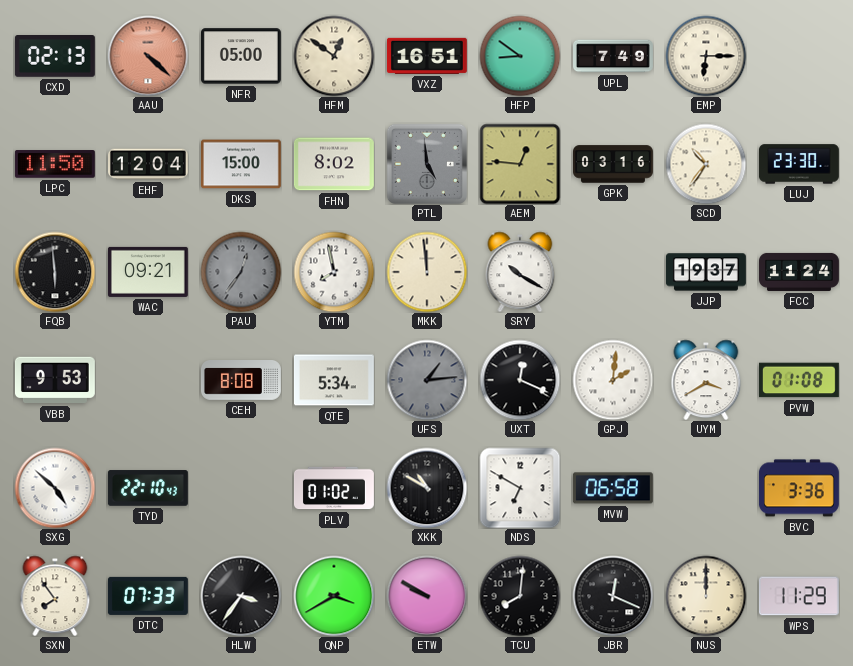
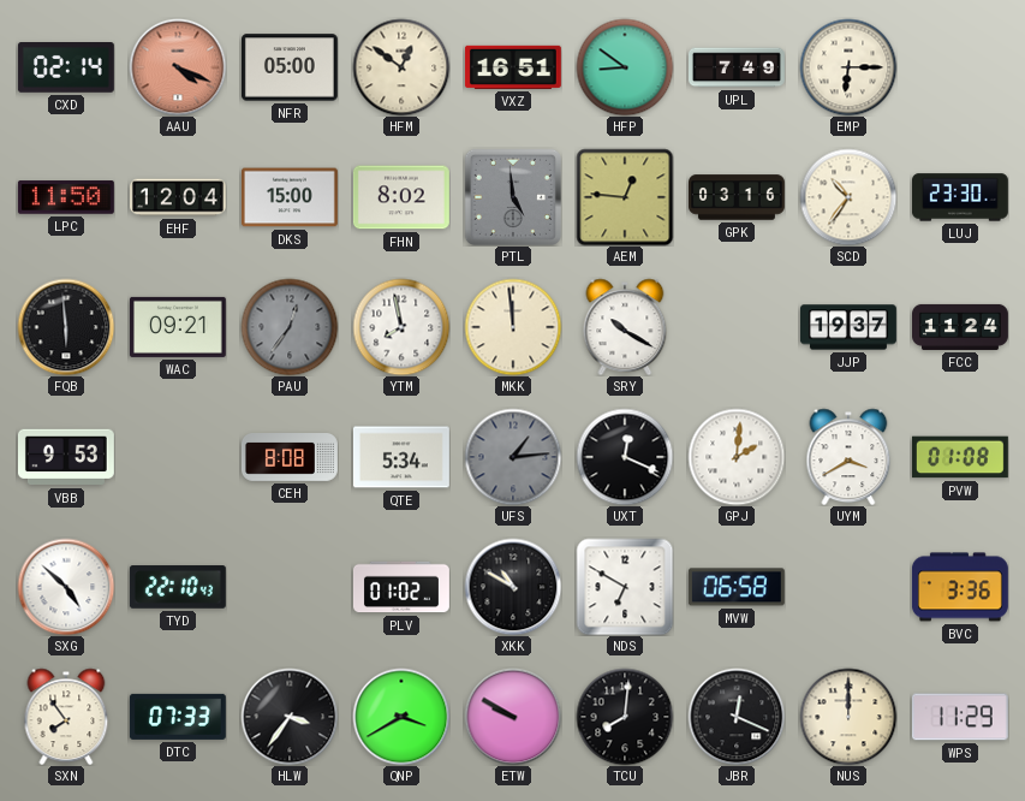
CXD: 02:13 -> 02:14 (66, 69)
AAU: 4:22 -> 4:19 (178, 67)
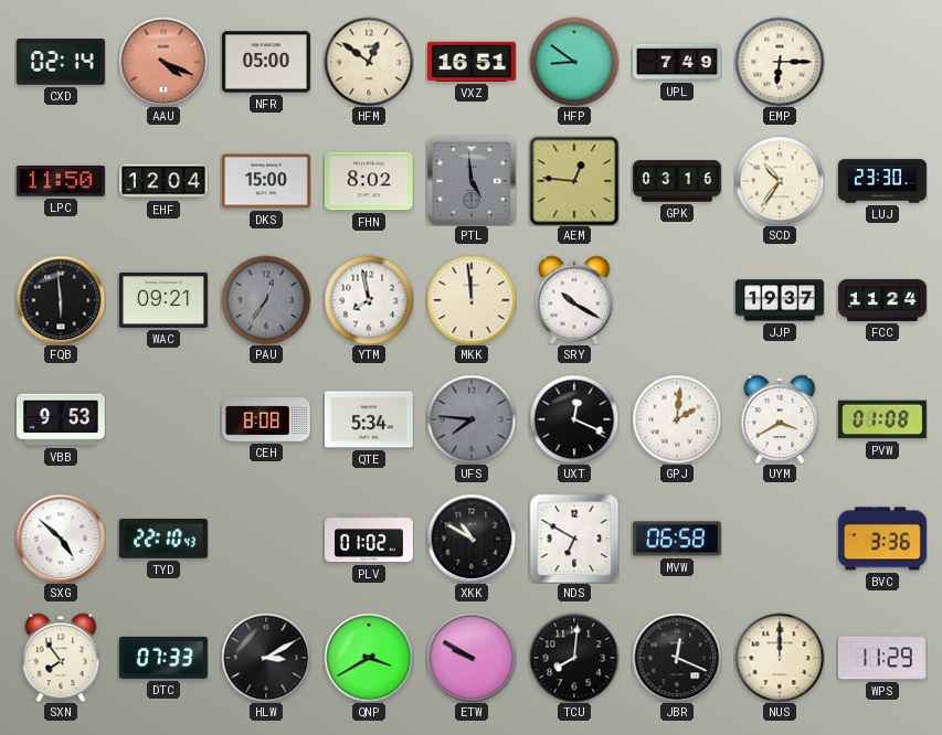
UFS: 1:14 -> 7:46 (472, 419)
HLW: 3:36 -> 3:10 (266, 658)
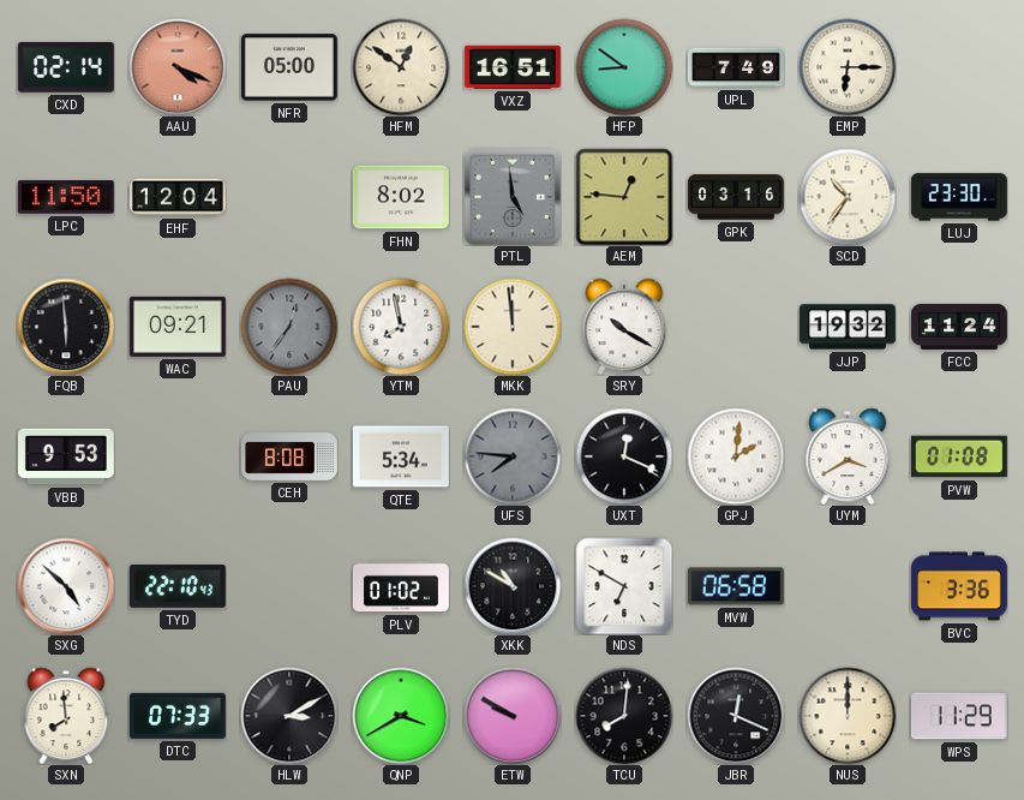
DKS: 15:00 -> none (266, 181)
JJP: 19:37 -> 19:32 (848, 327)
SXN: 7:54 -> 7:59 (66, 716)
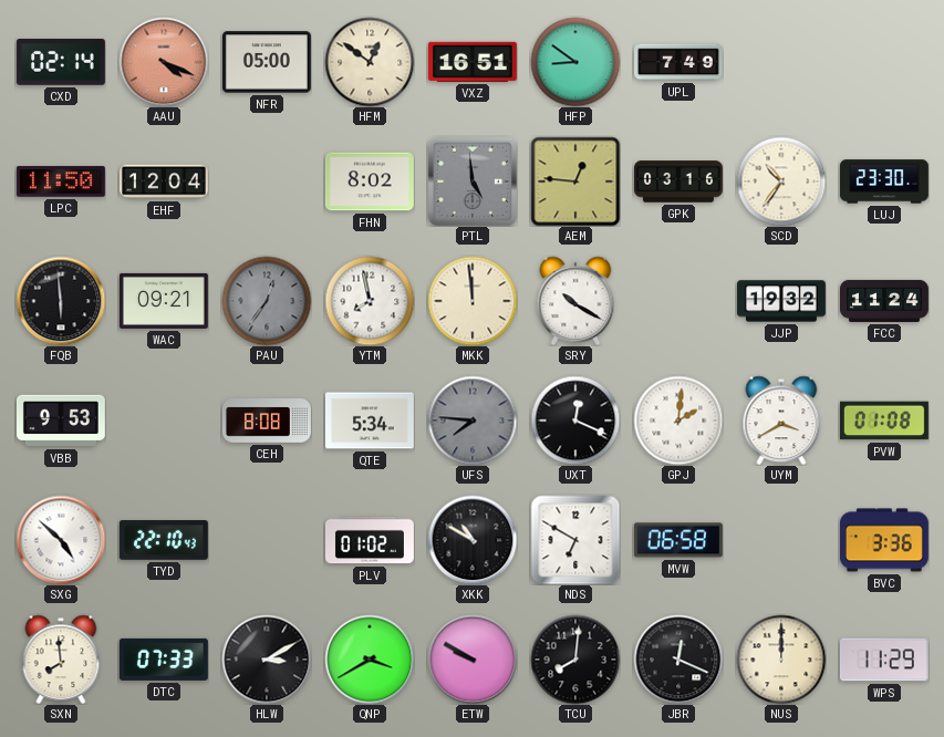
EMP: 6:15 -> none (848, 67)
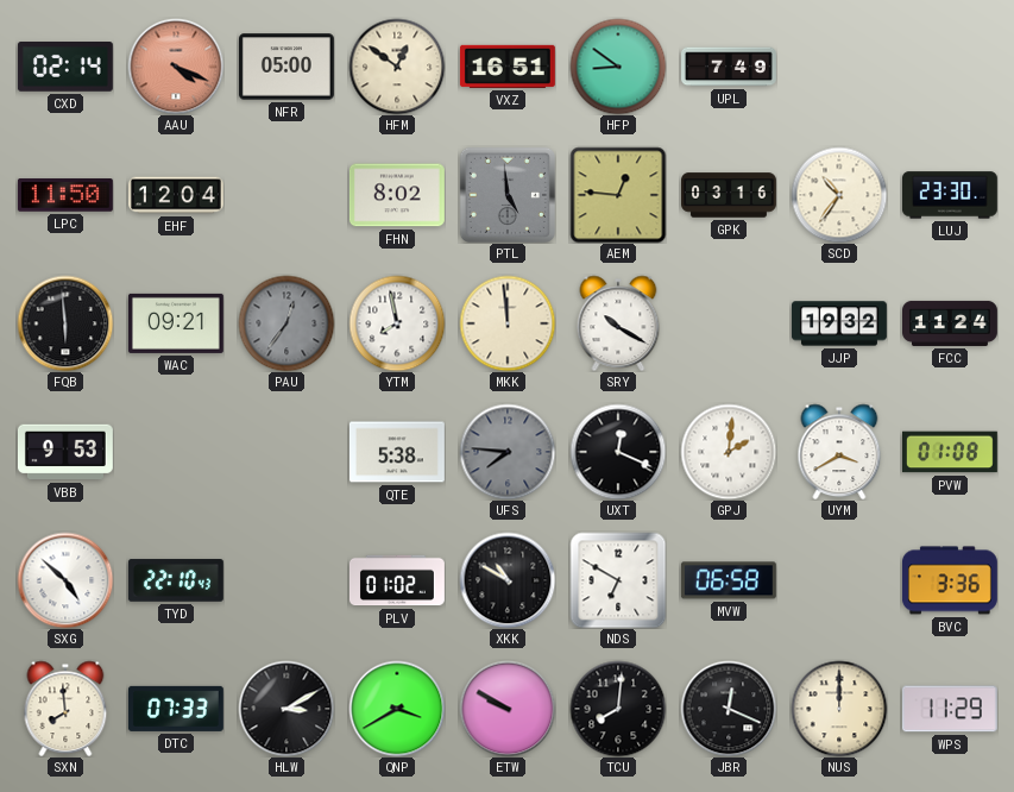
CEH: 8:08 -> none (267, 422)
QTE: 5:34 -> 5:38 (397, 452)
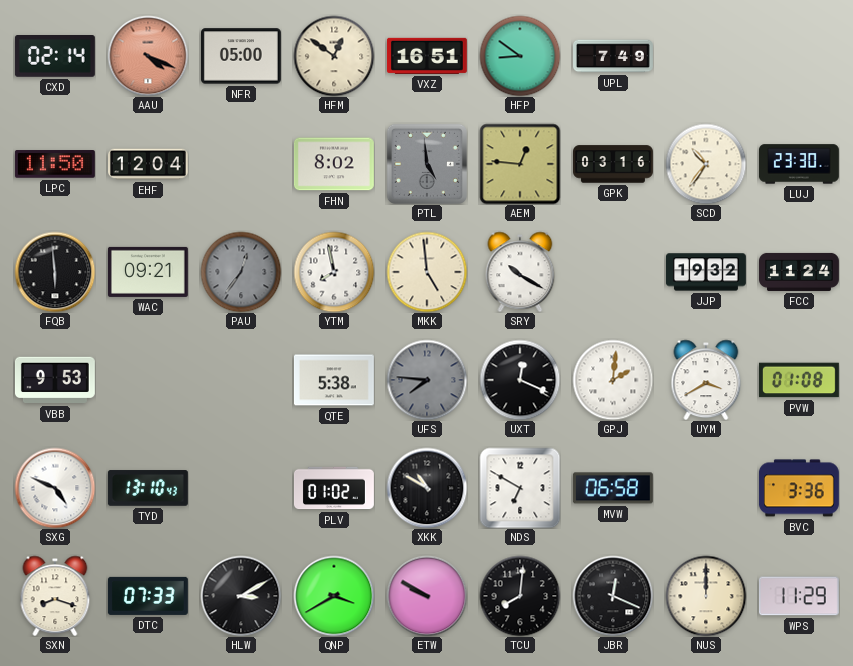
MKK: 11:59 -> 4:59 (427, 272)
SXG: 4:52 -> 4:49 (55, 488)
TYD: 22:10 -> 13:10 (148, 488)
SXN: 7:59 -> 8:18 (55, 596)
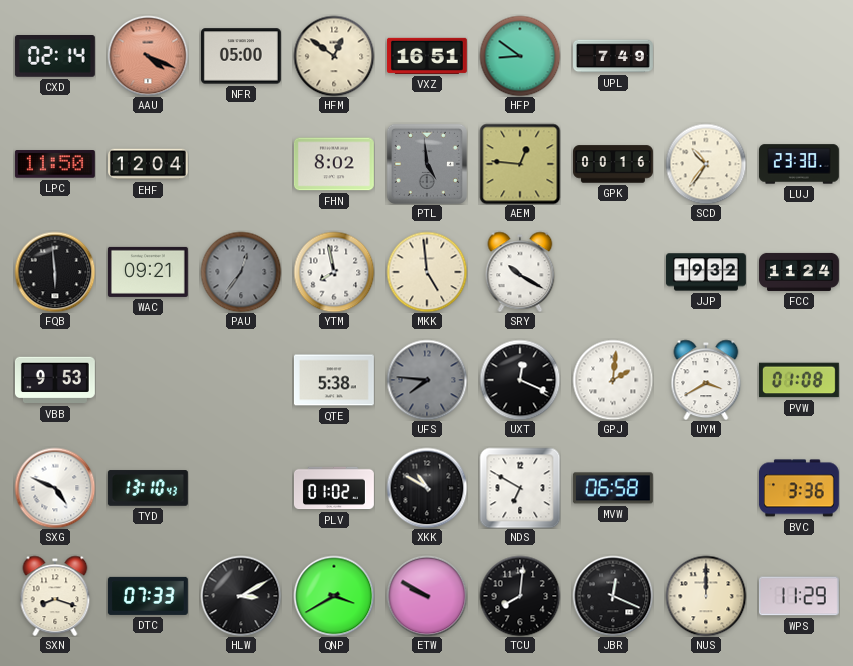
GPK: 03:16 -> 00:16 (614, 164)
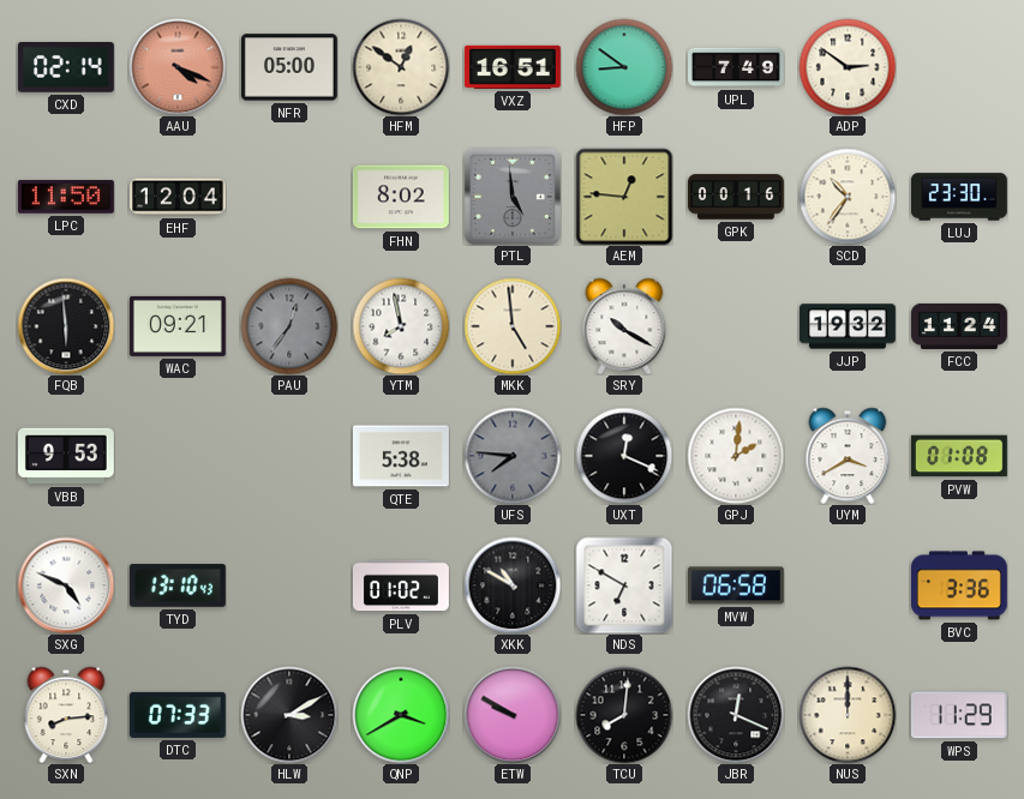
ADP: none -> 2:51 (848, 67)
SXN: 8:18 -> 8:14 (66, 715)
